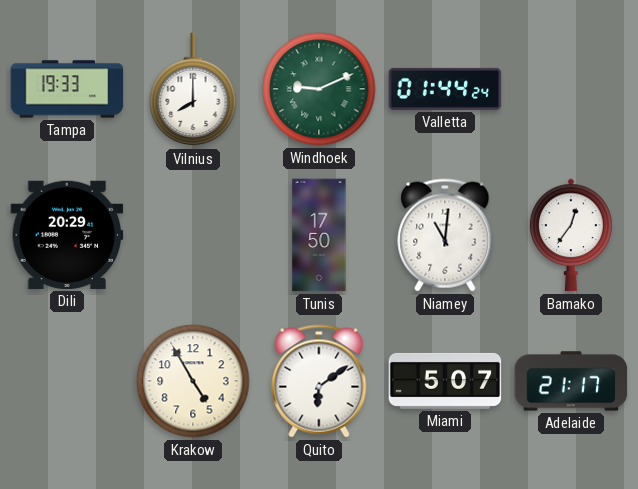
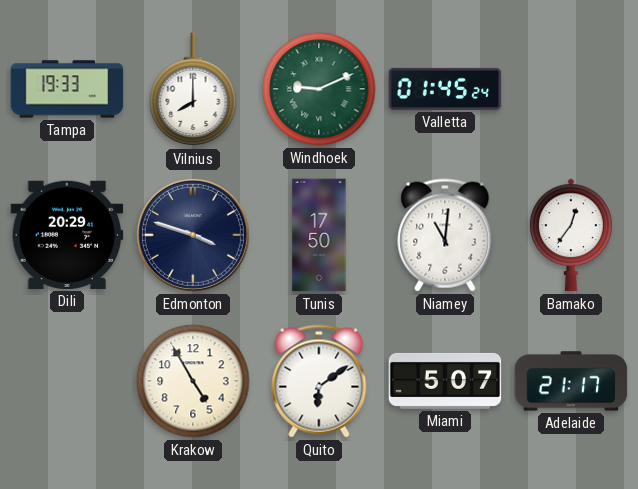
Valletta: 01:44 -> 01:45 (445, 89)
Edmonton: none -> 3:48 (193, 235)
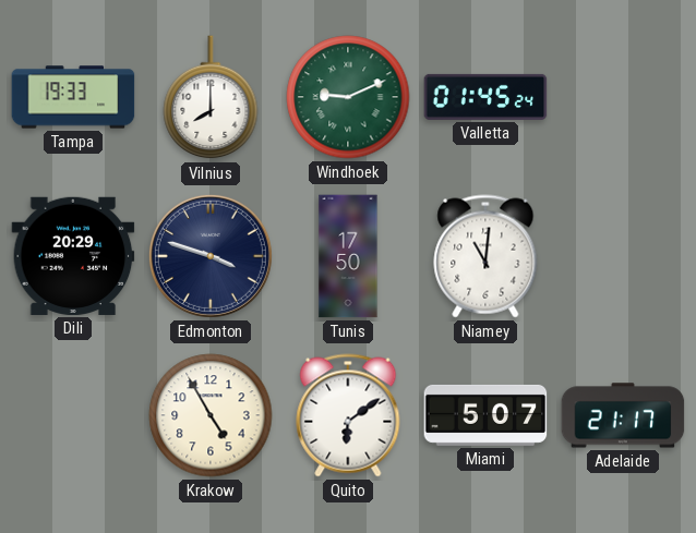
Bamako: 12:36 -> none (571, 235)
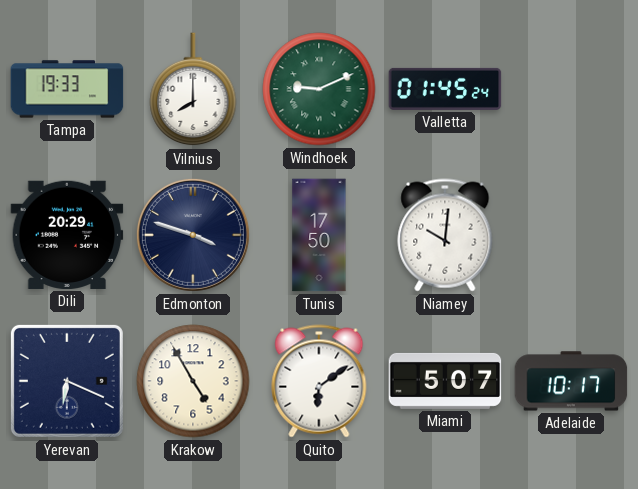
Niamey: 11:01 -> 10:01 (445, 235)
Yerevan: none -> 6:19 (67, 381)
Adelaide: 21:17 -> 10:17 (571, 381)
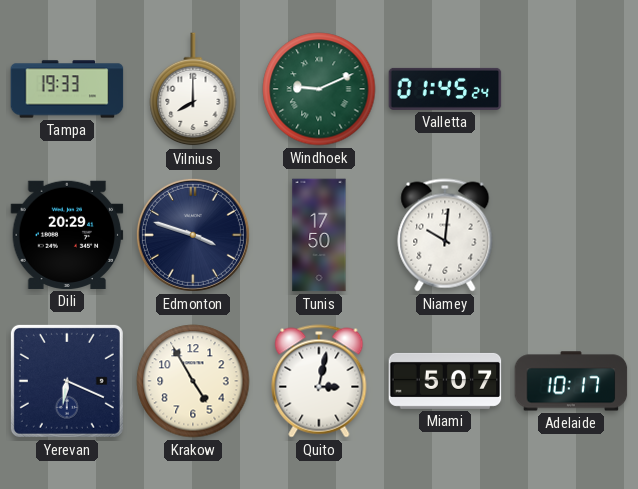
Quito: 6:09 -> 3:02 (319, 381)
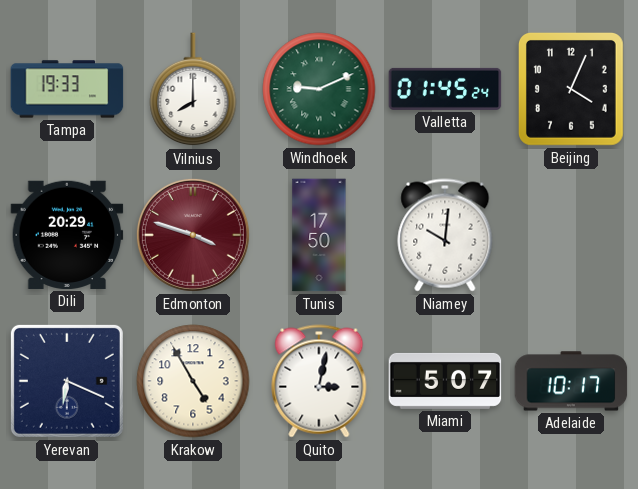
Beijing: none -> 4:04 (571, 90)
Edmonton dial: navy -> burgundy (193, 235)
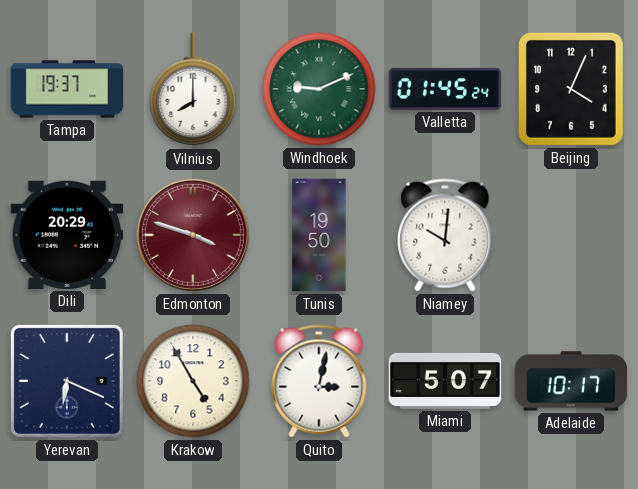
Tampa: 19:33 -> 19:37 (67, 89)
Tunis: 17:50 -> 19:50 (319, 235)
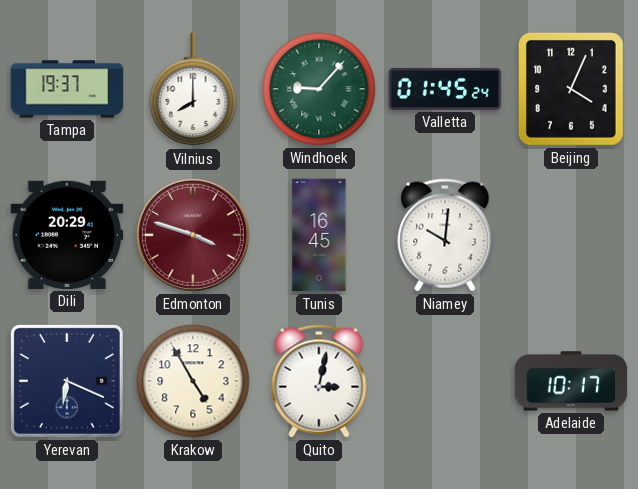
Windhoek: 9:11 -> 9:07 (319, 89)
Tunis: 19:50 -> 16:45 (319, 235)
Miami: 5:07 -> none (445, 381)
